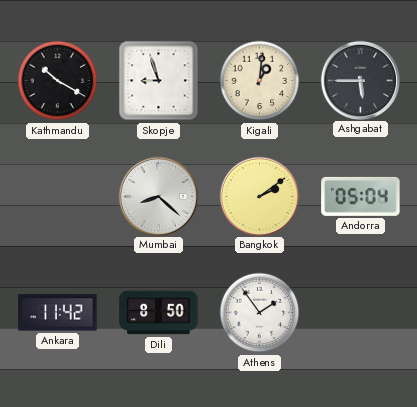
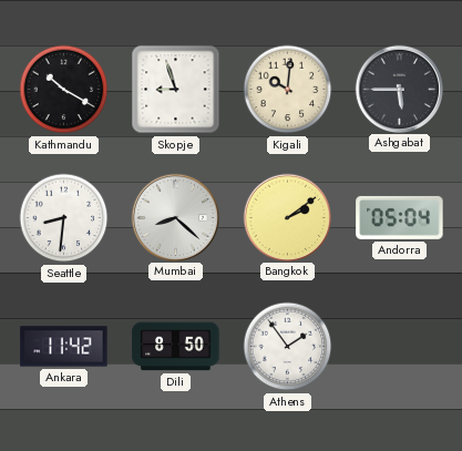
Kigali: 1:01 -> 10:01 (288, 90)
Seattle: none -> 8:31 (64, 218)
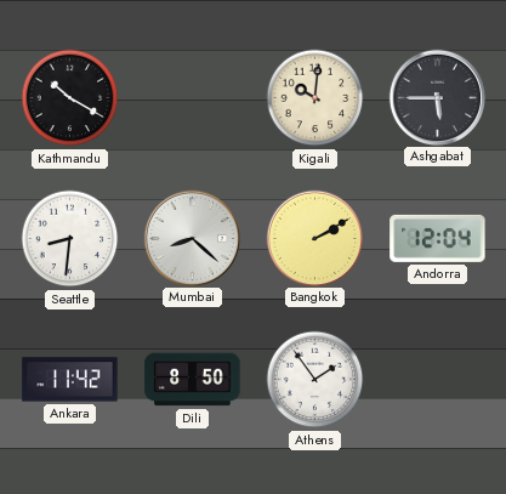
Skopje: 8:57 -> none (176, 90)
Bangkok: 2:09 -> 2:10 (314, 238)
Andorra: 05:04 -> 12:04 (438, 238)
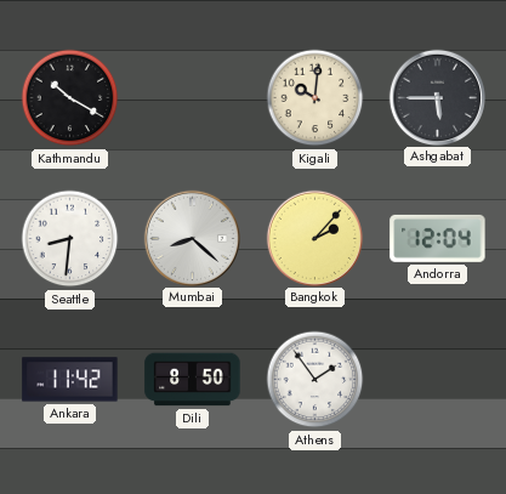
Bangkok: 2:10 -> 2:07 (314, 238)
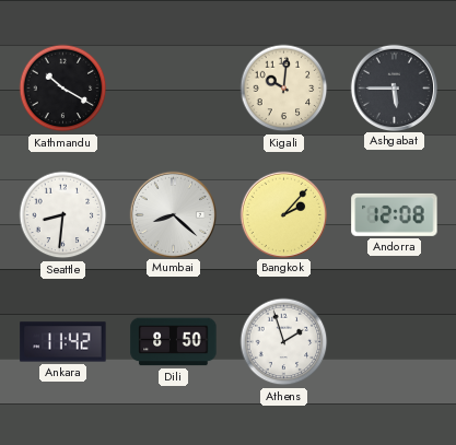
Andorra: 12:04 -> 12:08 (395, 214)
Athens: 1:54 -> 1:57 (284, 342)
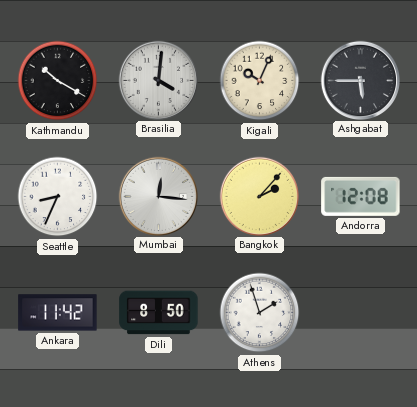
Brasilia: none -> 4:01 (158, 80)
Kigali: 10:01 -> 10:04 (260, 81)
Seattle: 8:31 -> 8:34 (58, 197)
Mumbai: 8:22 -> 12:16 (158, 196)
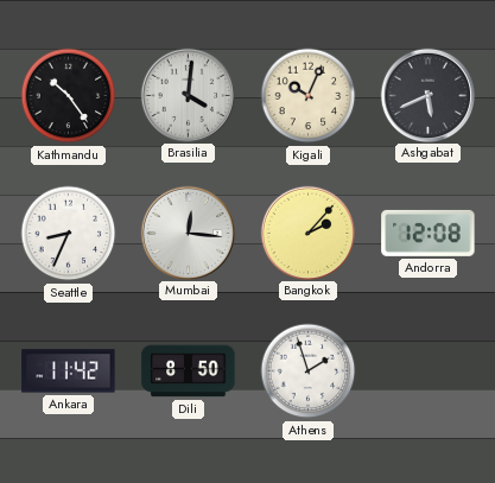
Kathmandu: 10:20 -> 10:24 (69, 96)
Ashgabat: 5:45 -> 5:41 (427, 95)
